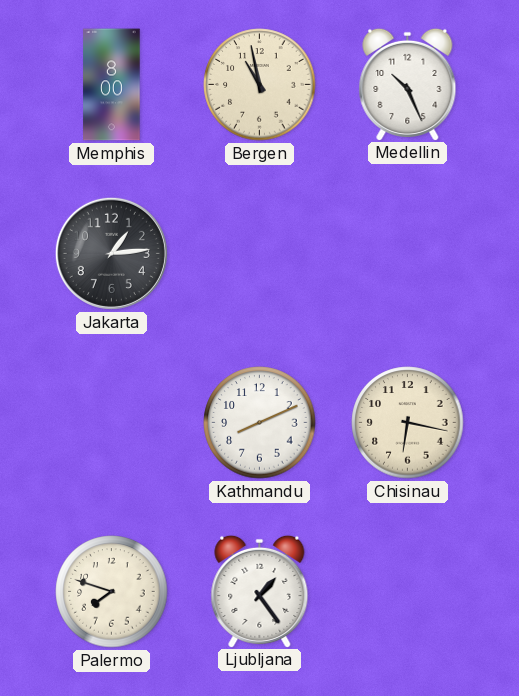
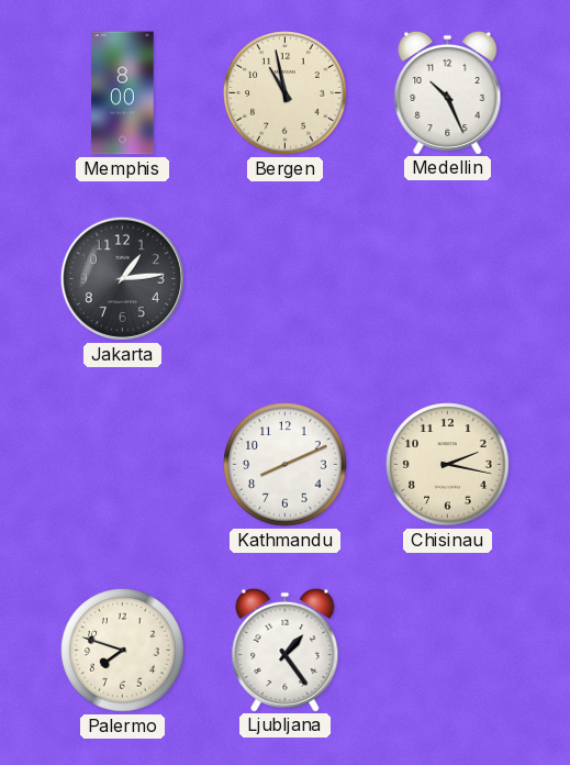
Chisinau: 6:17 -> 2:17 (448, 465)
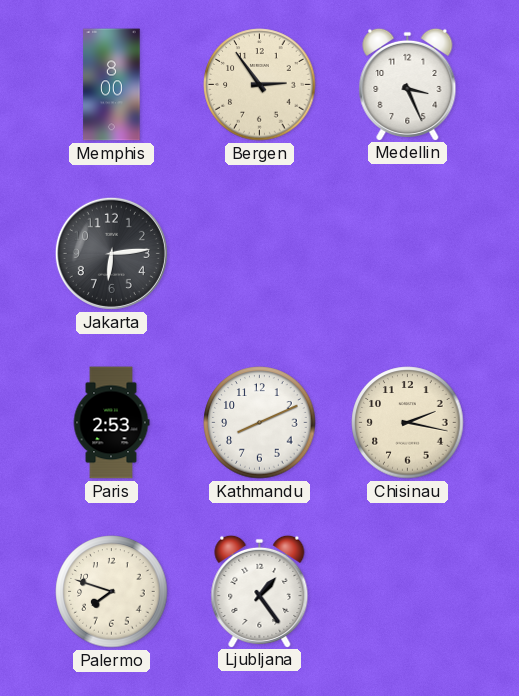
Bergen: 10:58 -> 2:54 (260, 85)
Medellin: 10:26 -> 3:26 (408, 84)
Jakarta: 1:14 -> 6:14 (111, 253)
Paris: none -> 2:53 (111, 423)
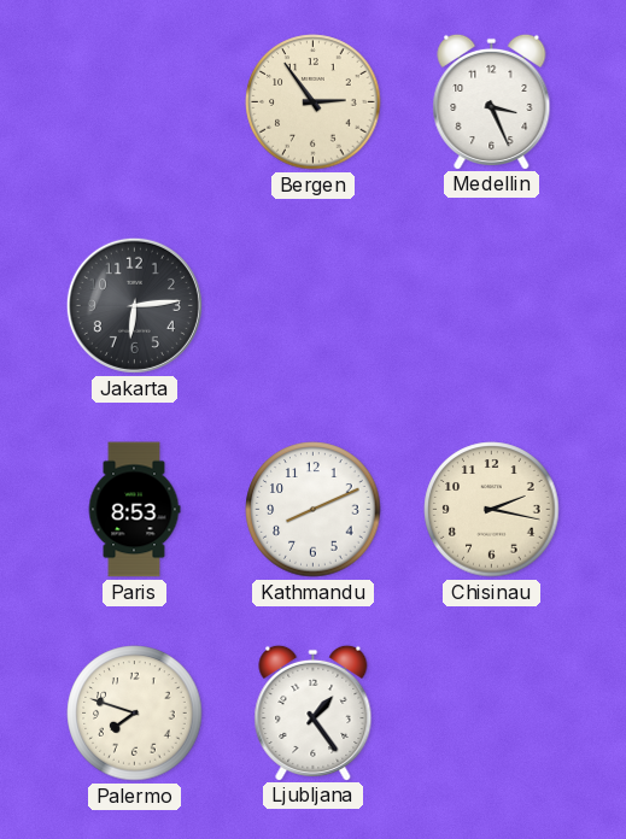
Memphis: 8:00 -> none (112, 85)
Paris: 2:53 -> 8:53 (134, 510)
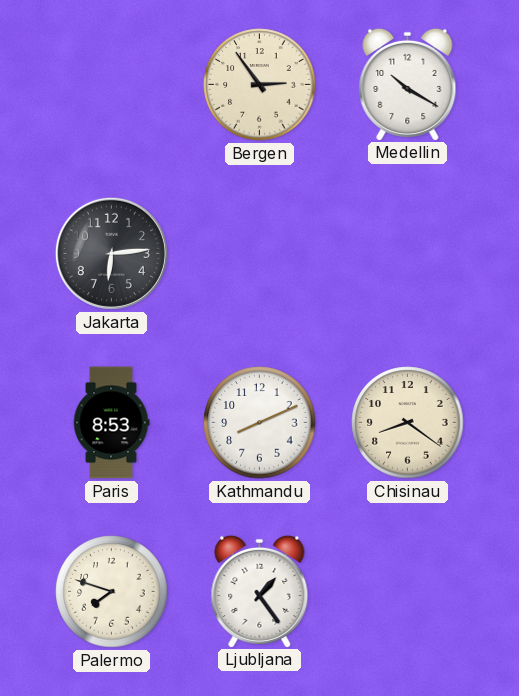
Medellin: 3:26 -> 10:20 (408, 84)
Chisinau: 2:17 -> 8:21 (408, 423)
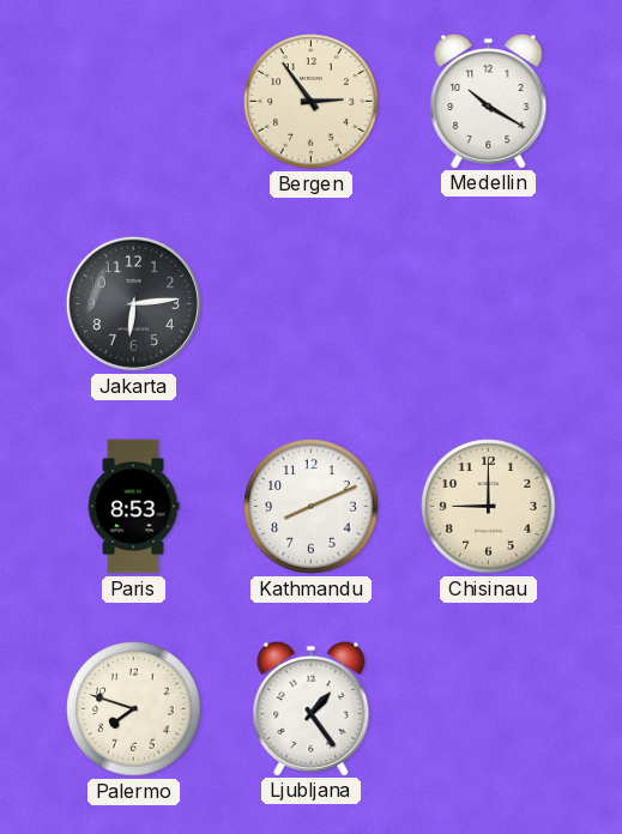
Chisinau: 8:21 -> 9:00 (489, 507)
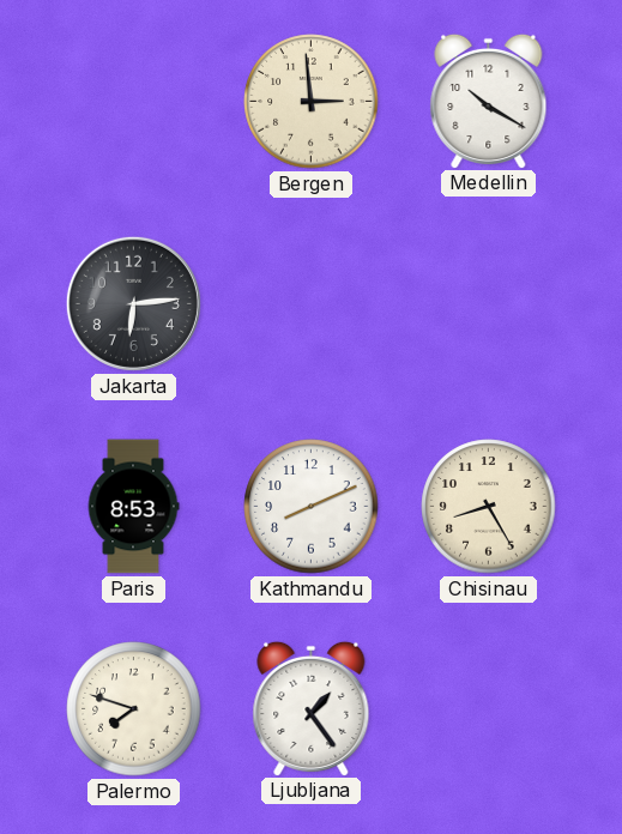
Bergen: 2:54 -> 2:59 (312, 102)
Chisinau: 9:00 -> 8:25 (489, 507)
